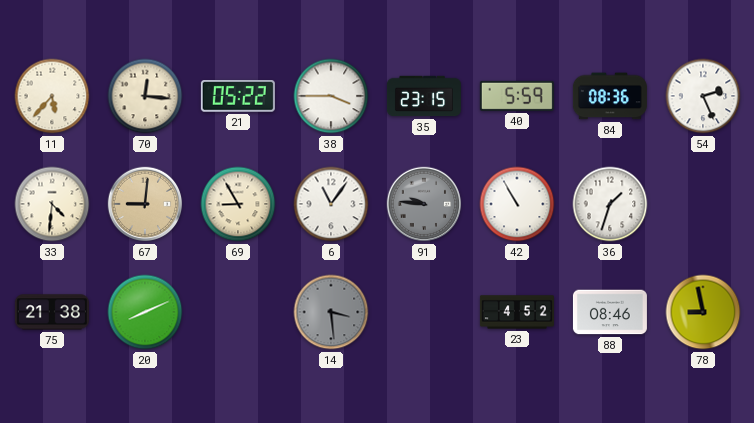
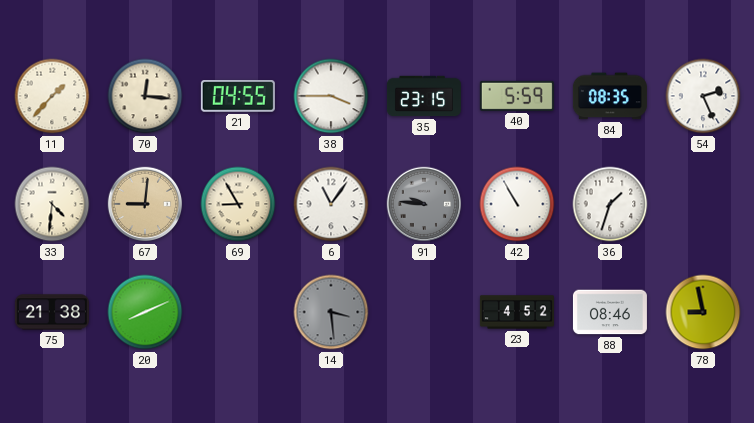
11: 5:37 -> 1:37 (52, 96)
21: 05:22 -> 04:55 (238, 97)
84: 08:36 -> 08:35 (610, 96)
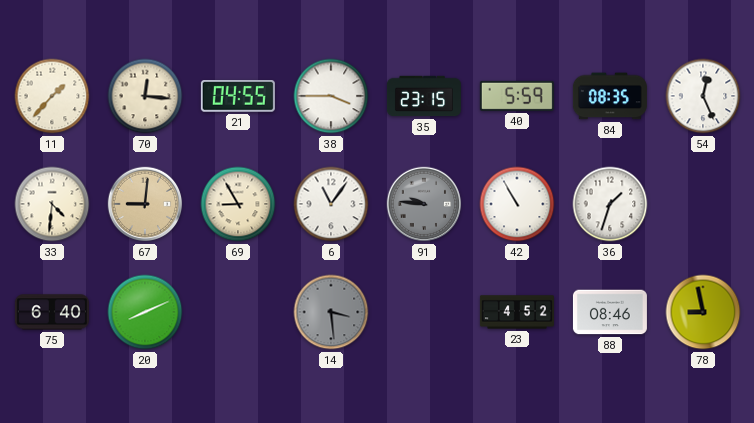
54: 2:26 -> 12:26 (703, 96)
75: 21:38 -> 6:40 (52, 312)
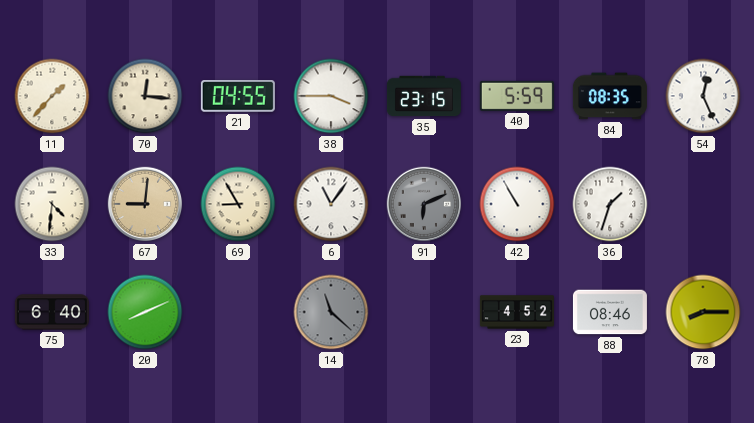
91: 9:46 -> 6:11 (424, 204)
14: 3:29 -> 11:22 (331, 312)
78: 8:58 -> 8:15 (703, 312)
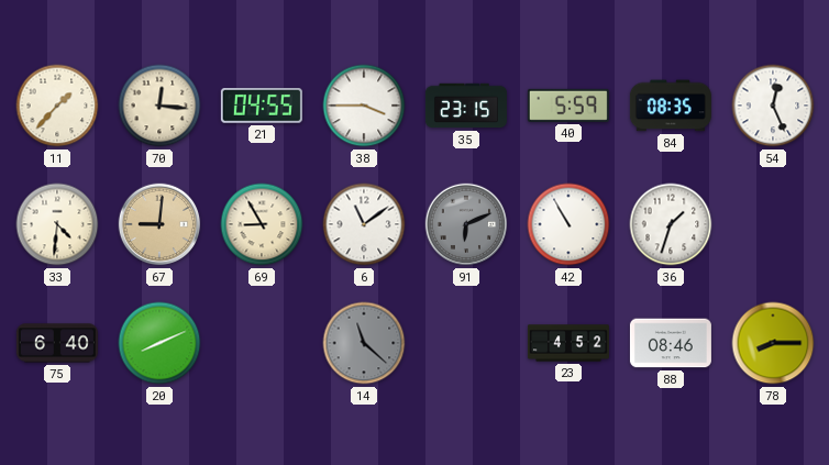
6: 11:06 -> 11:09 (364, 224)
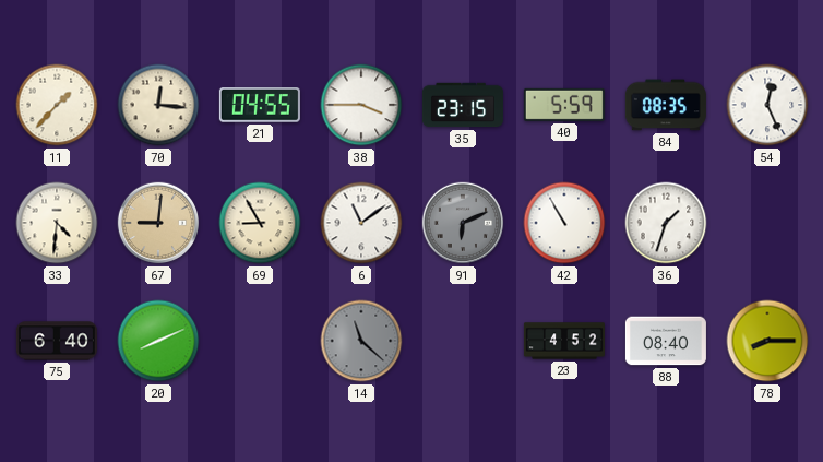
88: 08:46 -> 08:40 (666, 341)
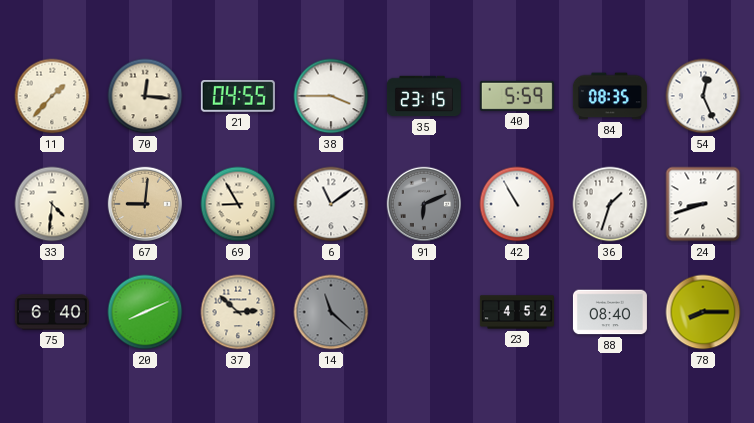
24: none -> 8:42 (703, 204)
37: none -> 2:52 (238, 312)
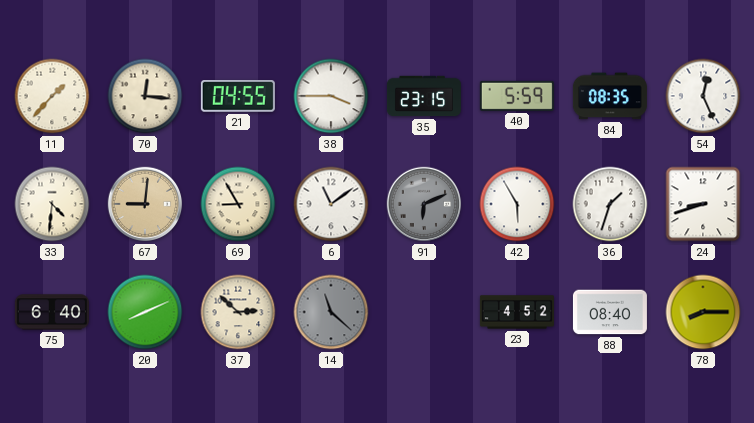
42: 10:55 -> 5:55 (517, 204)
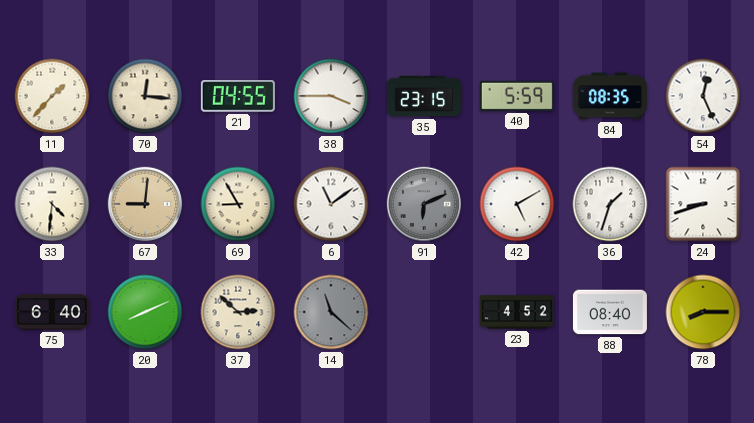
42: 5:55 -> 5:10 (517, 204)
